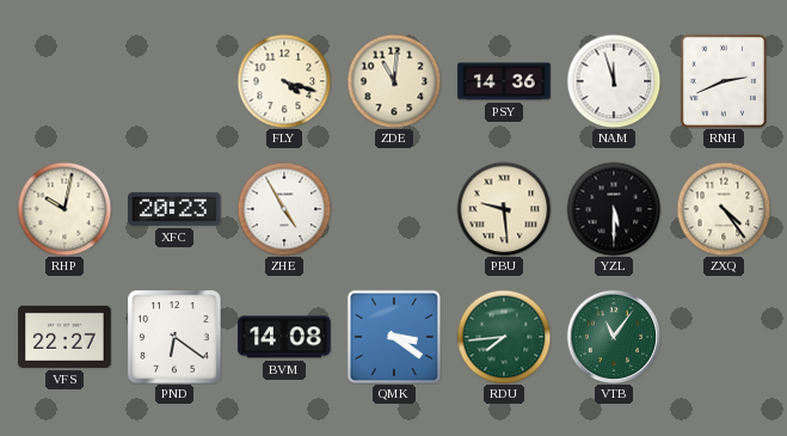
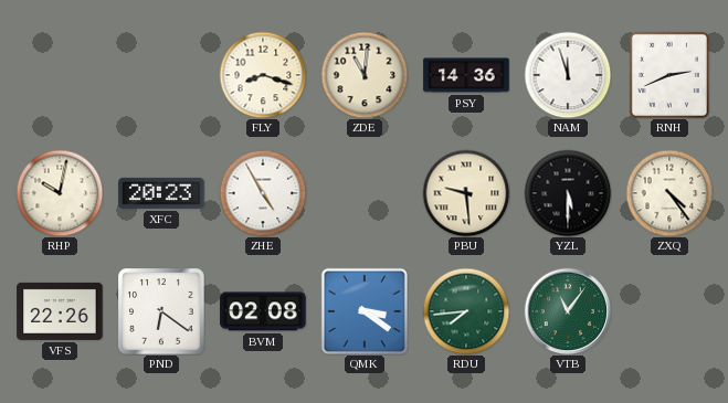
FLY: 4:18 -> 8:18 (263, 75)
VFS: 22:27 -> 22:26 (60, 311)
BVM: 14:08 -> 02:08 (263, 311)
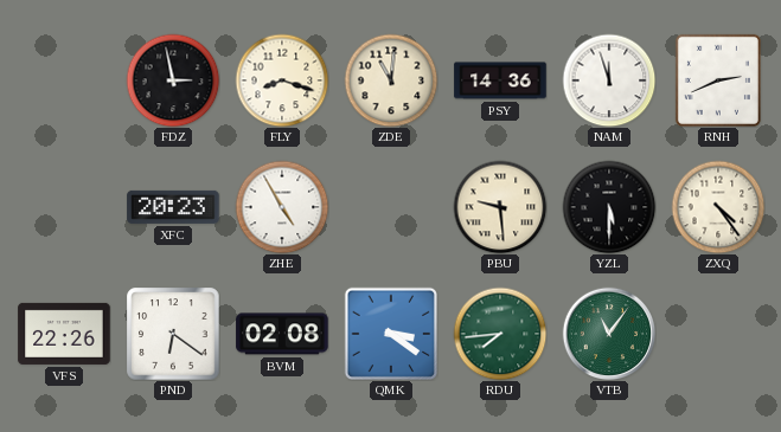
FDZ: none -> 2:58 (173, 80)
RHP: 10:02 -> none (60, 193)
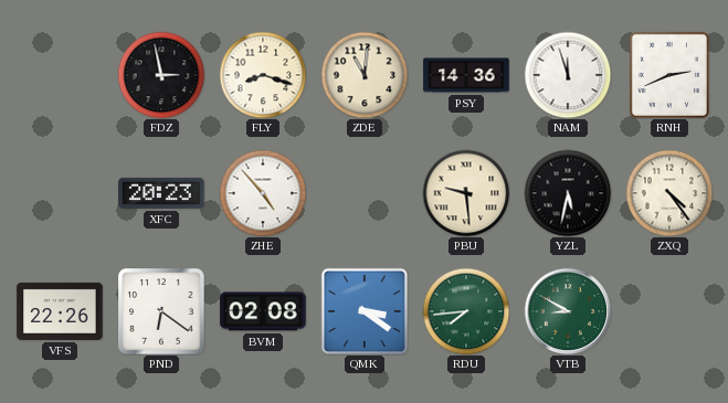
ZHE: 4:55 -> 4:53 (263, 193)
YZL: 5:30 -> 5:32 (568, 193)
VTB: 11:06 -> 8:50 (568, 311)
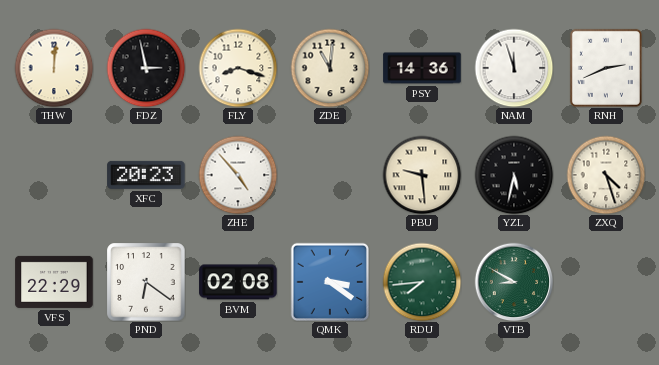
THW: none -> 12:01 (54, 68)
ZXQ: 4:24 -> 4:27 (606, 175)
VFS: 22:26 -> 22:29 (54, 282)
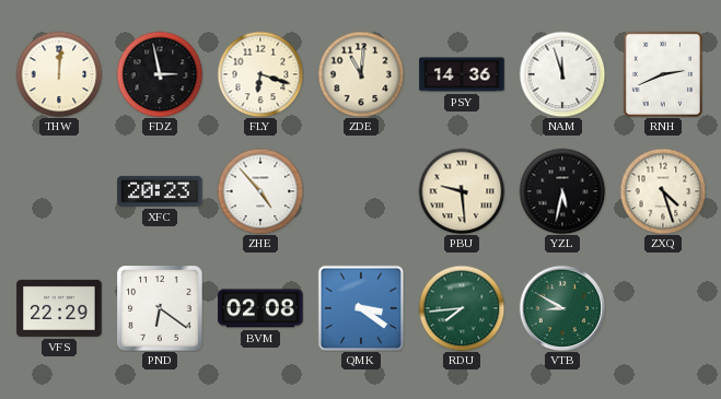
FLY: 8:18 -> 6:18 (260, 74)
